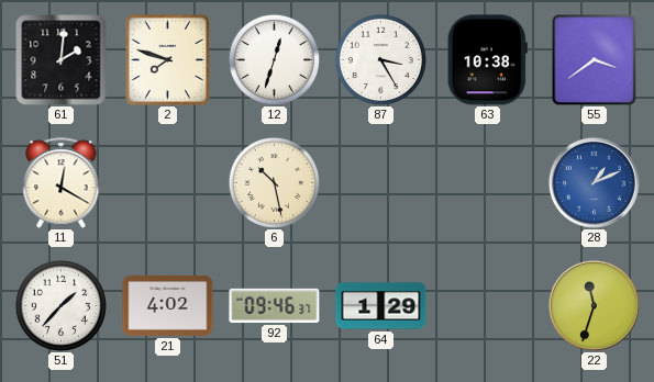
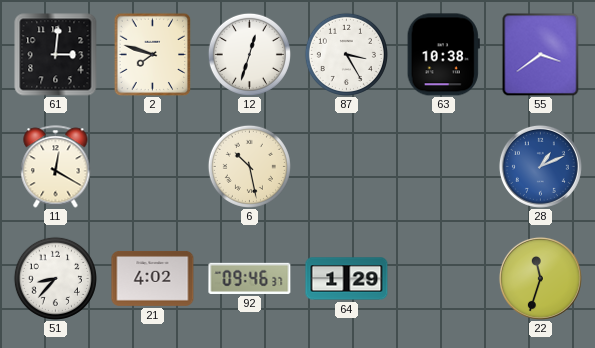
61: 2:01 -> 3:01 (56, 55)
51: 1:37 -> 8:37 (55, 278)
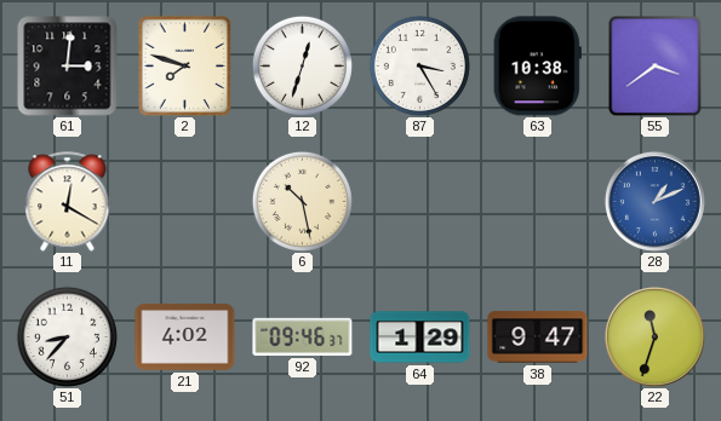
38: none -> 9:47 (538, 338)
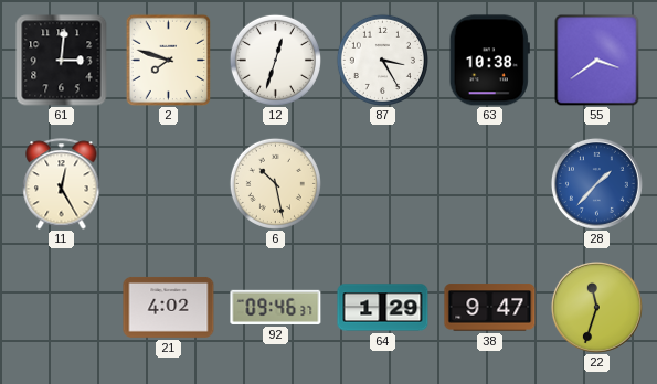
11: 12:20 -> 12:25 (62, 184)
28: 1:11 -> 1:37 (596, 183)
51: 8:37 -> none (67, 336)
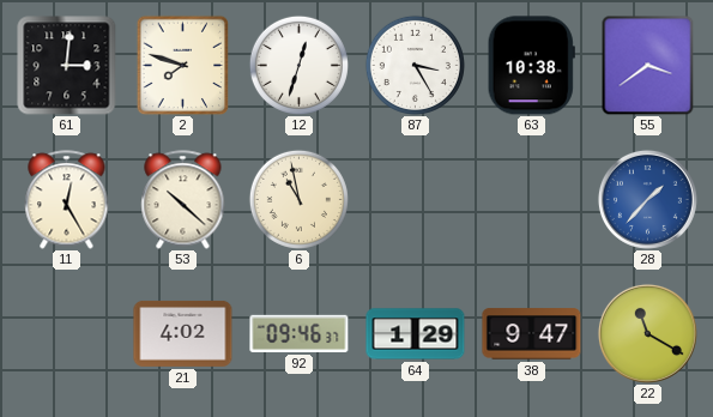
53: none -> 10:22 (183, 200)
6: 10:28 -> 10:58 (298, 199)
22: 11:33 -> 11:20 (647, 333)
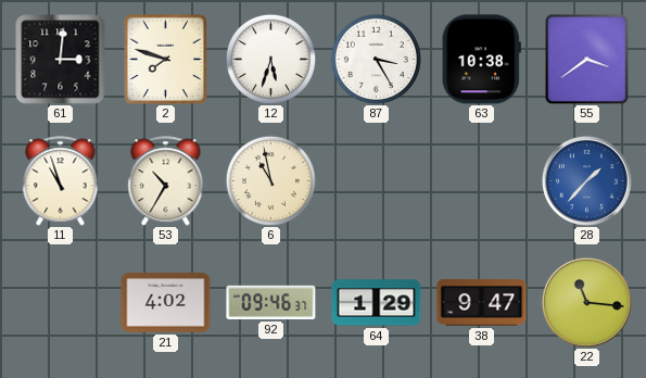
12: 12:33 -> 5:33 (270, 59)
11: 12:25 -> 10:57 (61, 181)
53: 10:22 -> 10:35 (166, 181)
22: 11:20 -> 11:16 (586, 302)
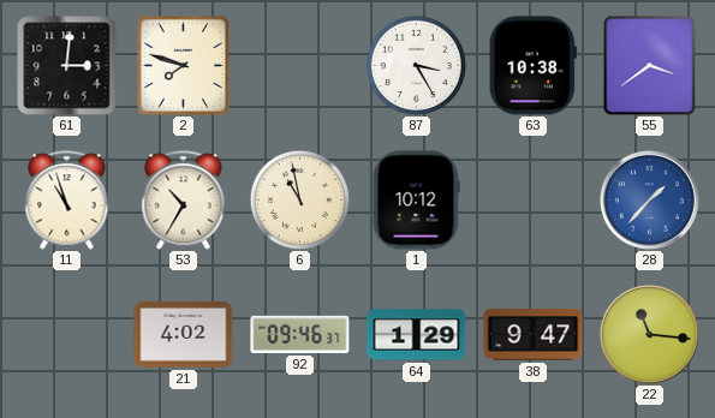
12: 5:33 -> none (270, 59)
1: none -> 10:12 (416, 201)
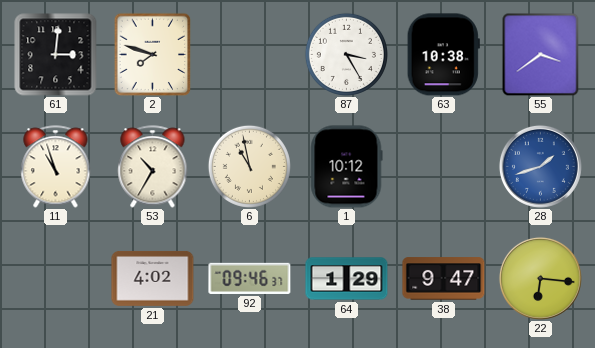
28: 1:37 -> 1:42 (540, 166)
22: 11:16 -> 6:16 (540, 278)
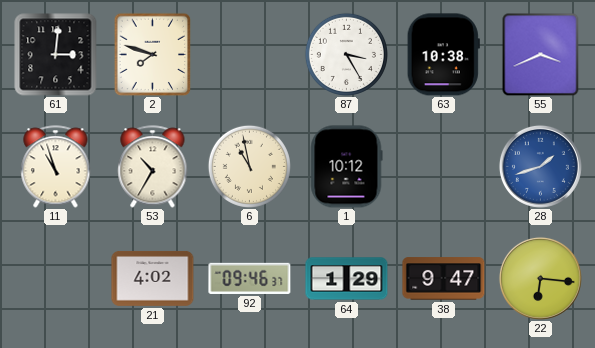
55: 3:39 -> 3:41 (541, 54)
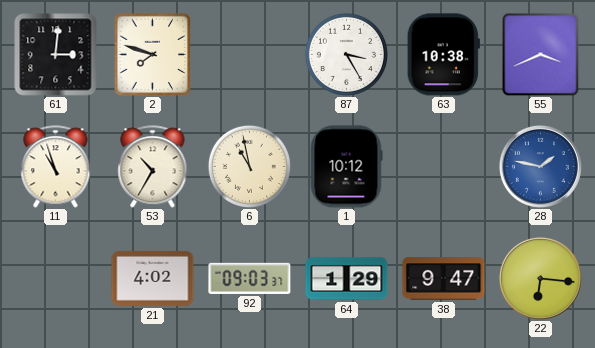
28: 1:42 -> 1:47 (540, 166)
92: 09:46 -> 09:03 (250, 278)
